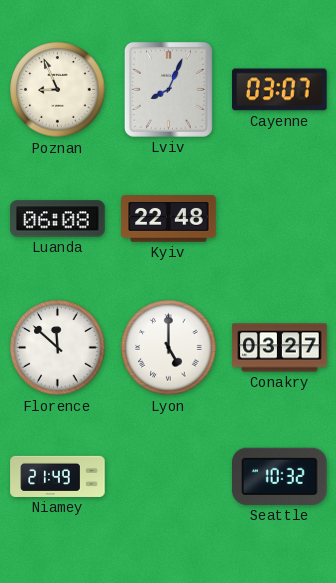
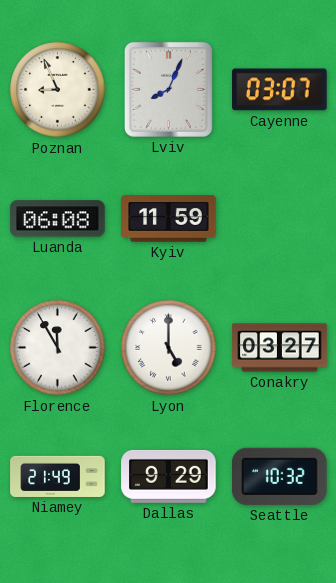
Kyiv: 22:48 -> 11:59 (169, 219)
Florence: 11:52 -> 11:55 (58, 348)
Dallas: none -> 9:29 (169, 476)
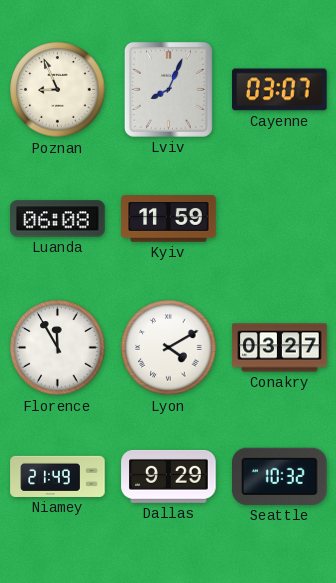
Lyon: 5:00 -> 4:10 (169, 348)
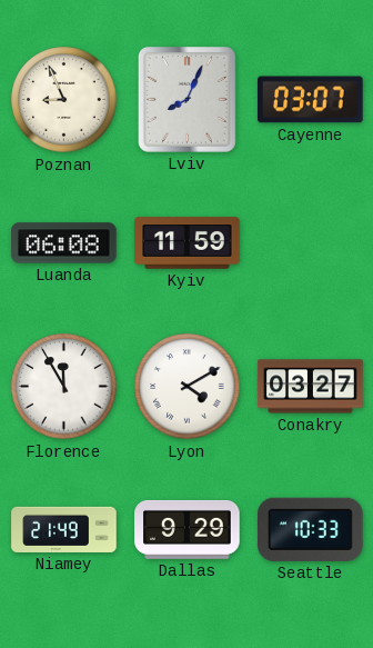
Seattle: 10:32 -> 10:33 (311, 529)
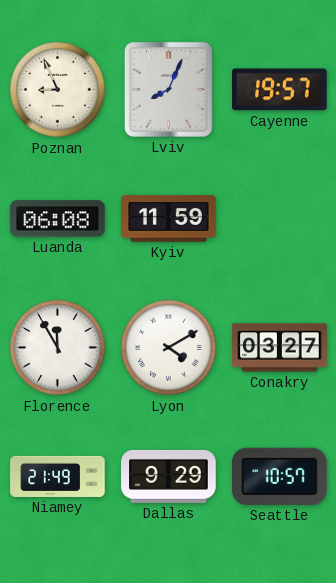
Cayenne: 03:07 -> 19:57 (280, 90)
Seattle: 10:33 -> 10:57 (280, 476)
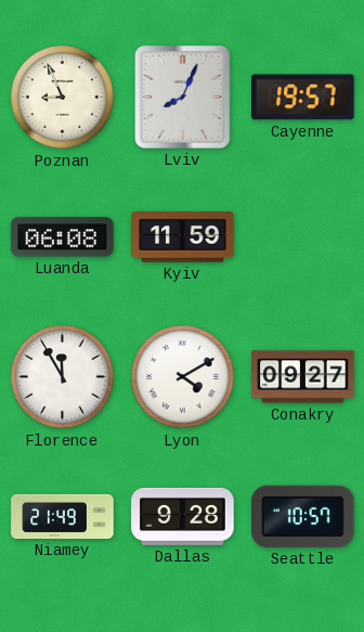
Conakry: 03:27 -> 09:27 (303, 377)
Dallas: 9:29 -> 9:28 (183, 516)
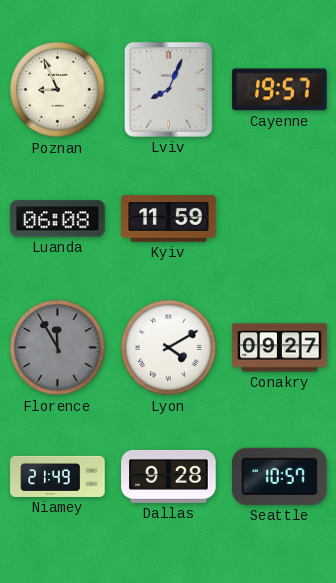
Florence dial: white -> grey (58, 348)
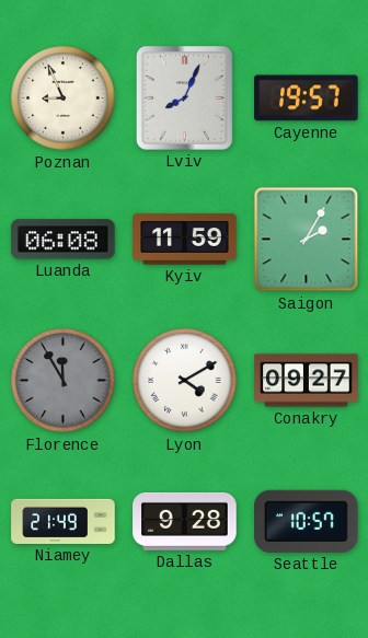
Saigon: none -> 2:05 (307, 240)
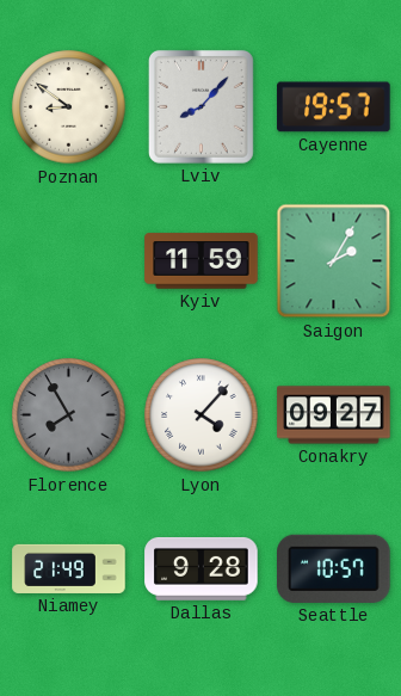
Poznan: 8:56 -> 8:51 (69, 107)
Lviv: 8:04 -> 8:07 (200, 106)
Luanda: 06:08 -> none (64, 240)
Florence: 11:55 -> 7:55 (69, 415)
Lyon: 4:10 -> 4:07 (202, 415)
